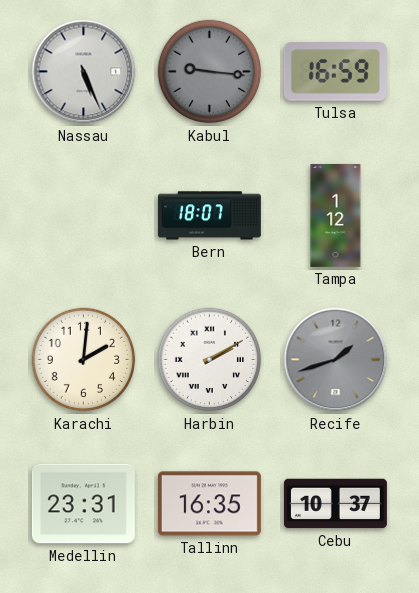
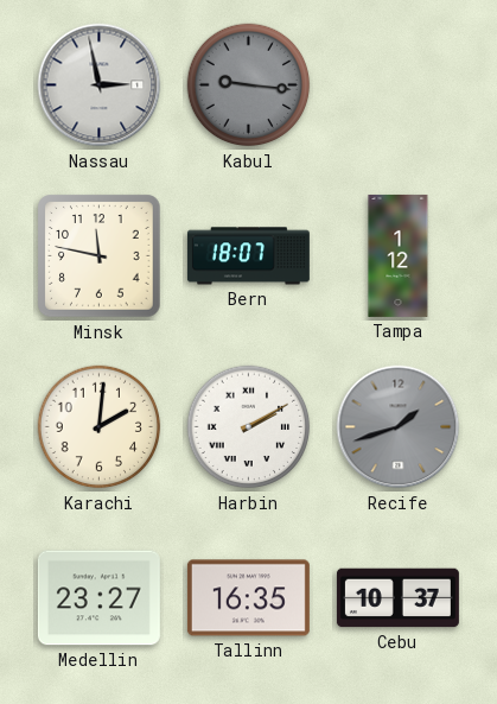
Nassau: 5:26 -> 2:58 (100, 85)
Tulsa: 16:59 -> none (335, 72)
Minsk: none -> 11:47 (100, 256)
Medellin: 23:31 -> 23:27 (98, 598)
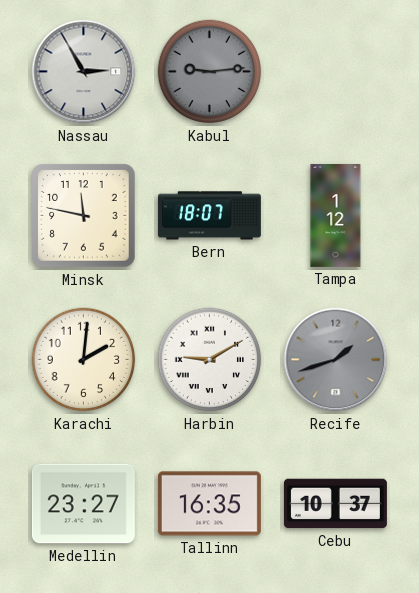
Nassau: 2:58 -> 2:55 (84, 72)
Kabul: 9:16 -> 9:14 (210, 72)
Harbin: 2:10 -> 9:10 (210, 360)
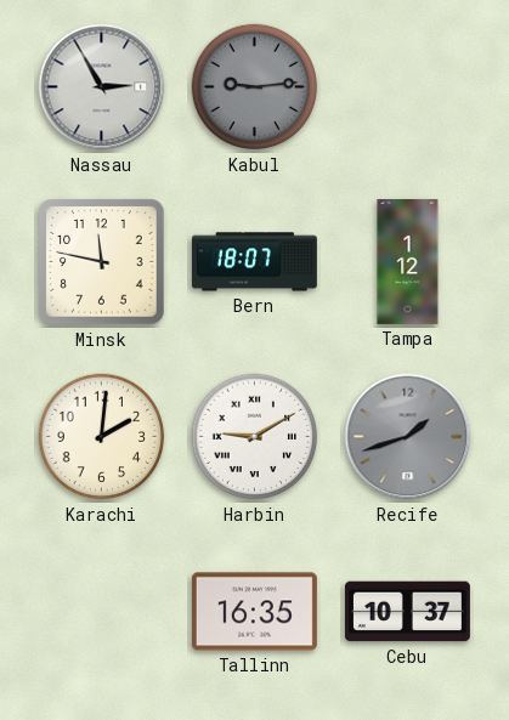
Medellin: 23:27 -> none (83, 504)
